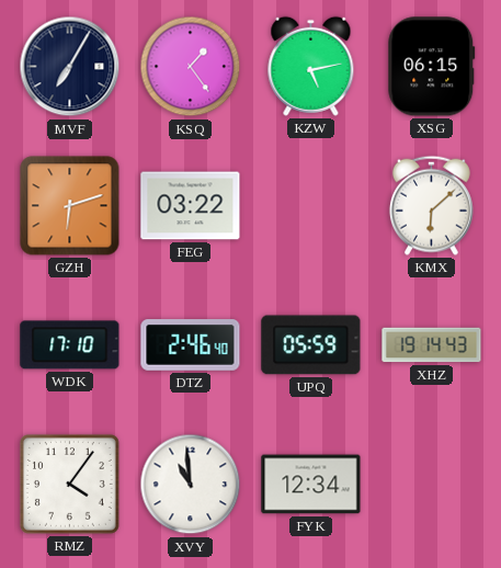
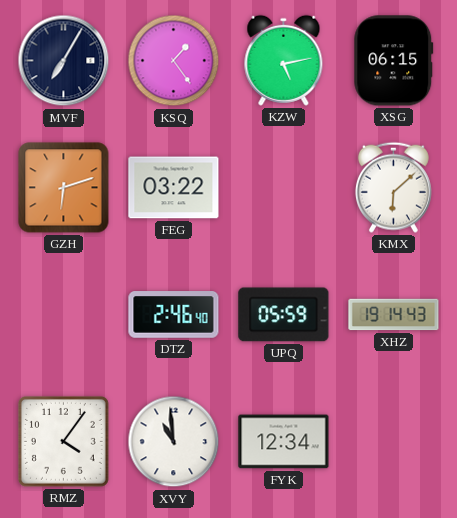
WDK: 17:10 -> none (70, 345)
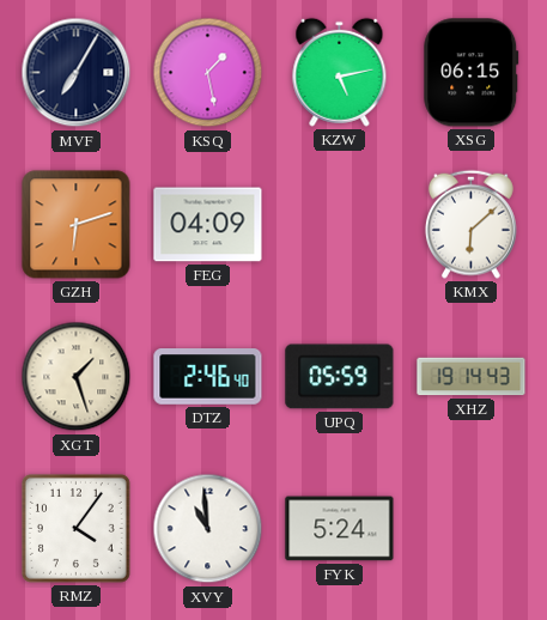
KSQ: 1:24 -> 1:28 (208, 73)
FEG: 03:22 -> 04:09 (208, 225)
XGT: none -> 1:27 (77, 377)
FYK: 12:34 -> 5:24 (340, 529)
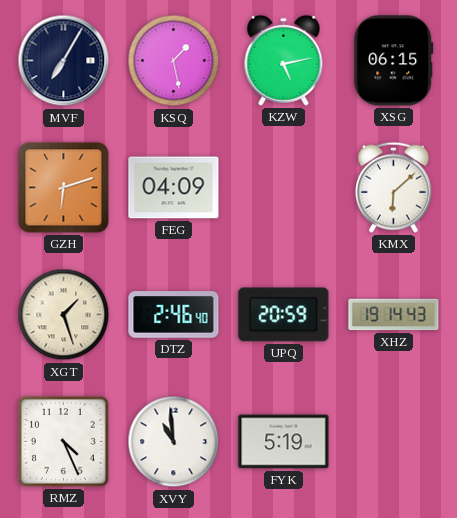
UPQ: 05:59 -> 20:59 (284, 315)
RMZ: 4:06 -> 4:26 (63, 441)
FYK: 5:24 -> 5:19 (284, 442)
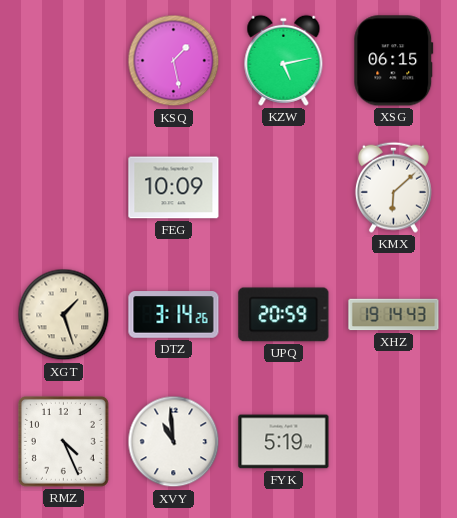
MVF: 7:05 -> none (64, 61)
GZH: 6:12 -> none (64, 188)
FEG: 04:09 -> 10:09 (174, 188)
DTZ: 2:46 -> 3:14 (174, 315)
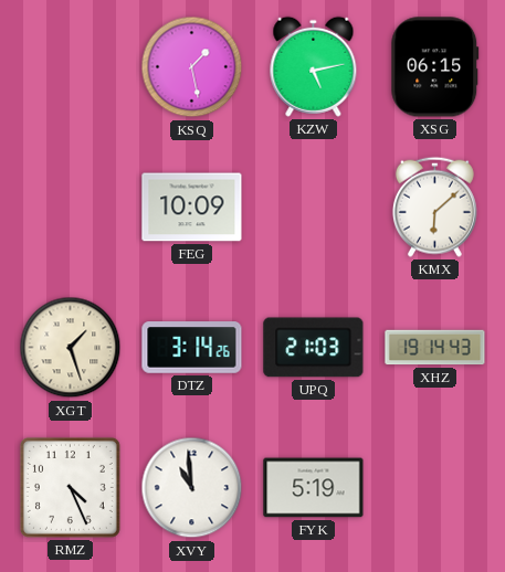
UPQ: 20:59 -> 21:03 (314, 348)
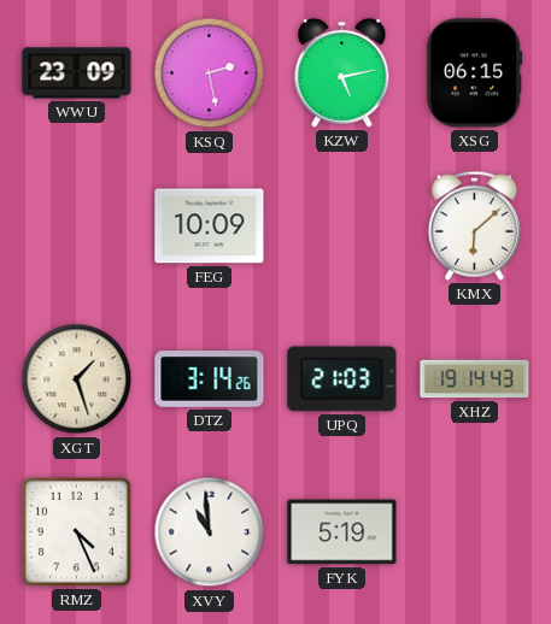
WWU: none -> 23:09 (77, 73)
KSQ: 1:28 -> 2:28 (210, 73)
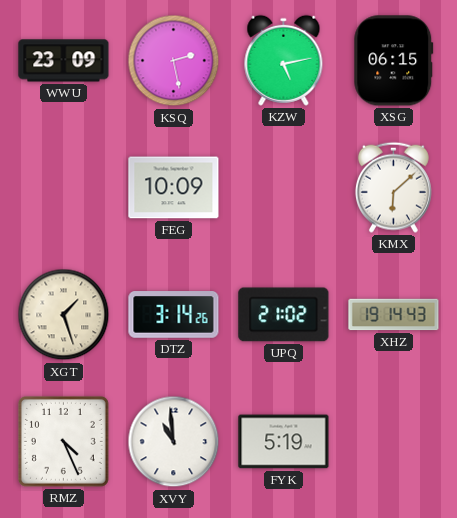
UPQ: 21:03 -> 21:02 (284, 315)
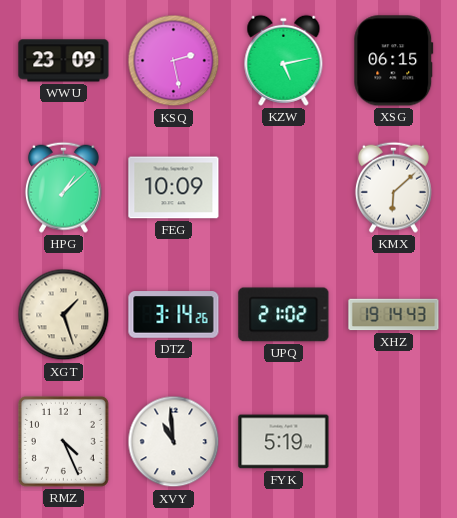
HPG: none -> 1:08 (63, 187)
